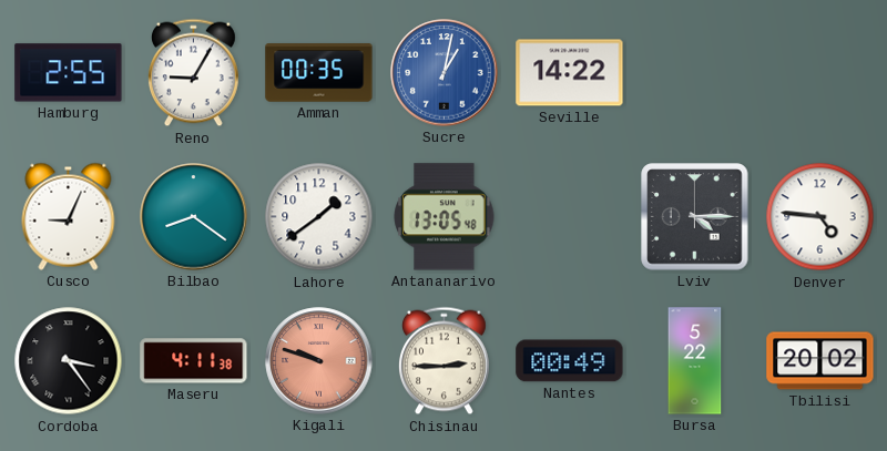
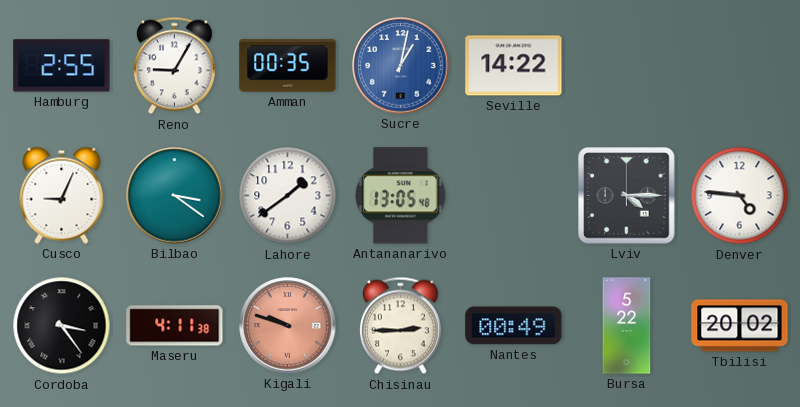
Bilbao: 8:21 -> 3:21 (175, 196)
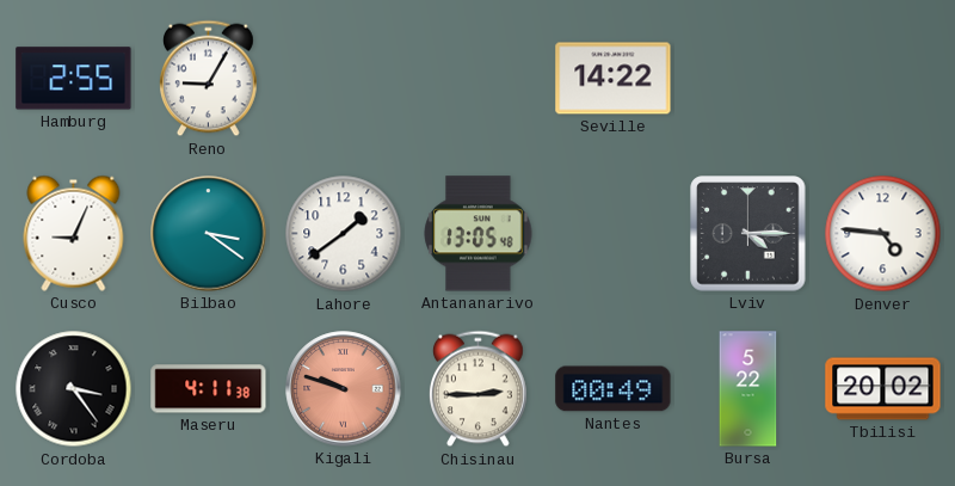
Amman: 00:35 -> none (288, 66)
Sucre: 1:02 -> none (401, 66)
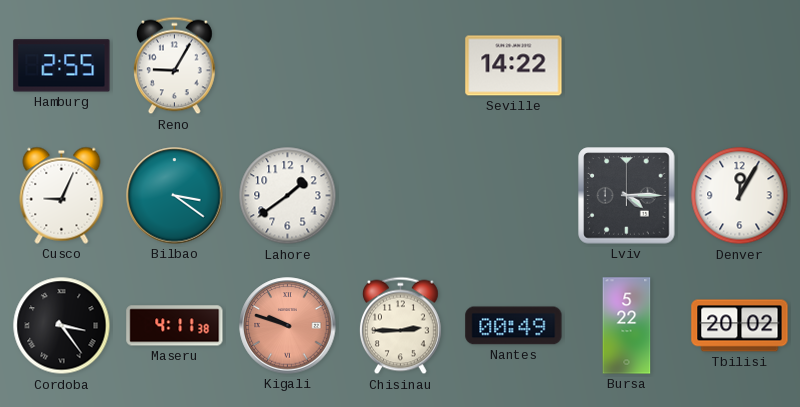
Antananarivo: 13:05 -> none (479, 234)
Denver: 4:46 -> 12:05 (740, 196)
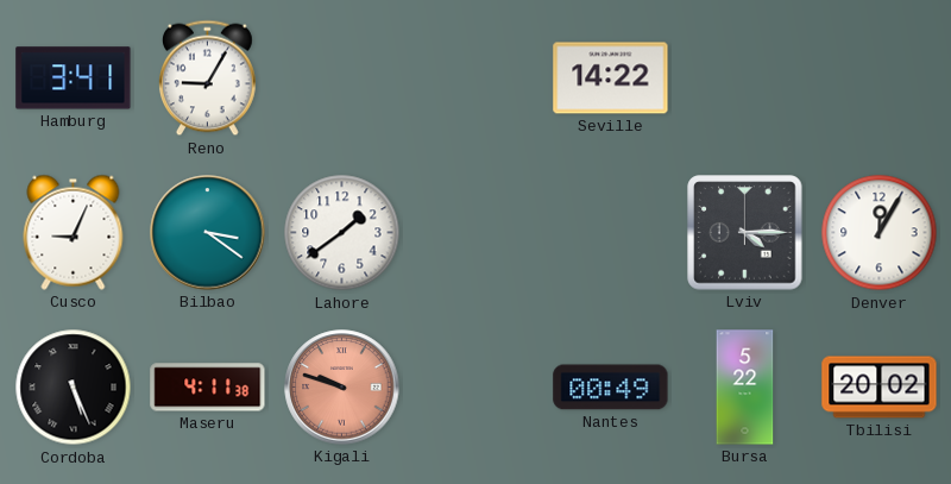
Hamburg: 2:55 -> 3:41 (74, 78)
Cordoba: 3:24 -> 5:26 (74, 388)
Chisinau: 2:45 -> none (400, 326)
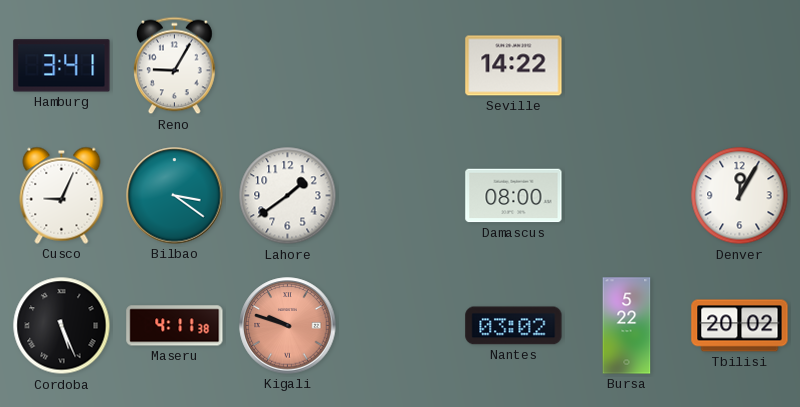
Damascus: none -> 08:00 (514, 196)
Lviv: 4:15 -> none (745, 233)
Nantes: 00:49 -> 03:02 (514, 326)
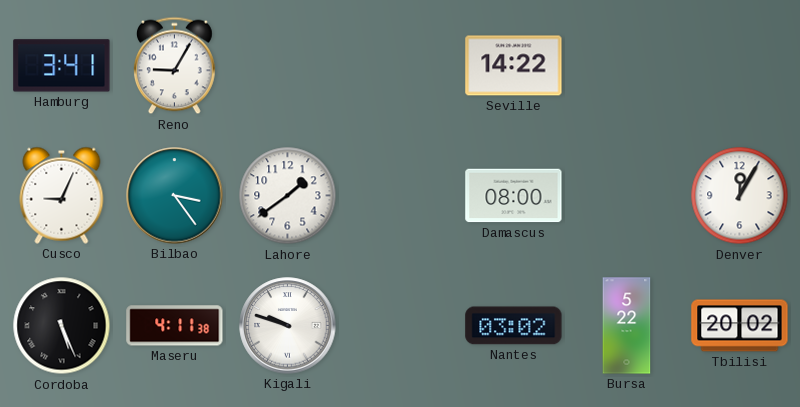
Bilbao: 3:21 -> 3:24 (175, 196)
Kigali dial: salmon -> white (288, 326)
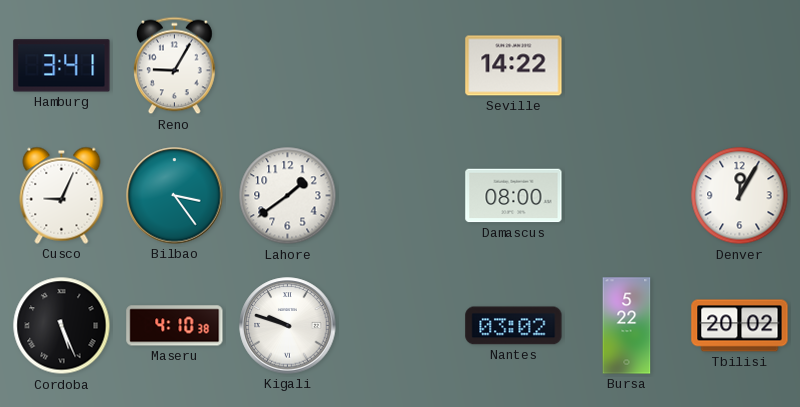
Maseru: 4:11 -> 4:10 (175, 326)
